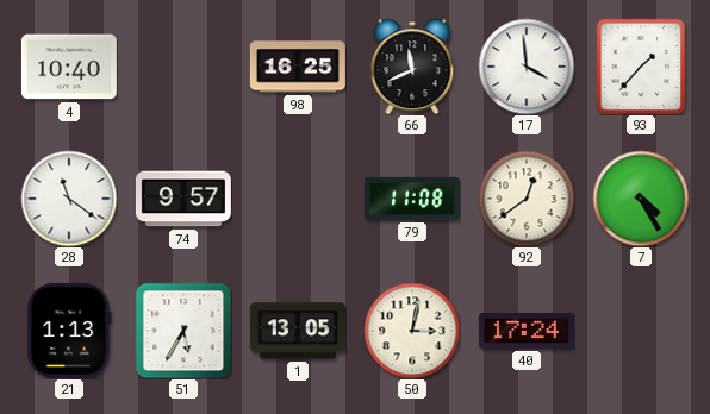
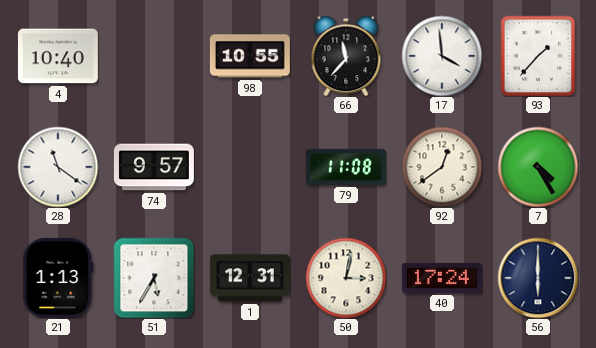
98: 16:25 -> 10:55 (250, 56)
66: 11:41 -> 11:37 (346, 56)
1: 13:05 -> 12:31 (250, 278)
56: none -> 6:00 (538, 278)
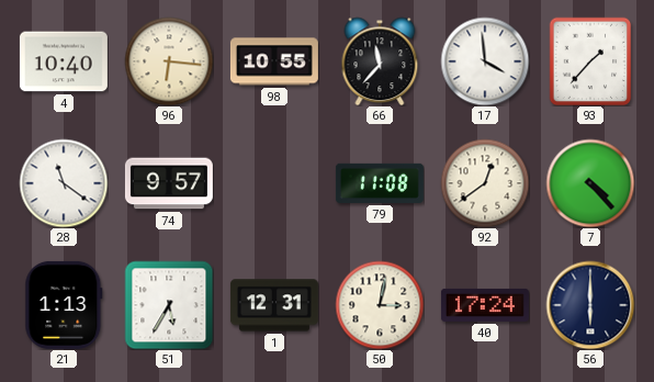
96: none -> 6:16 (169, 61)
7: 4:25 -> 4:23 (590, 183)
